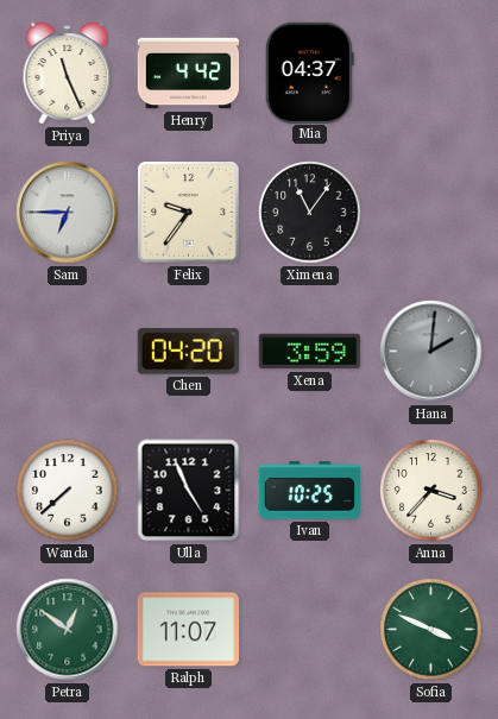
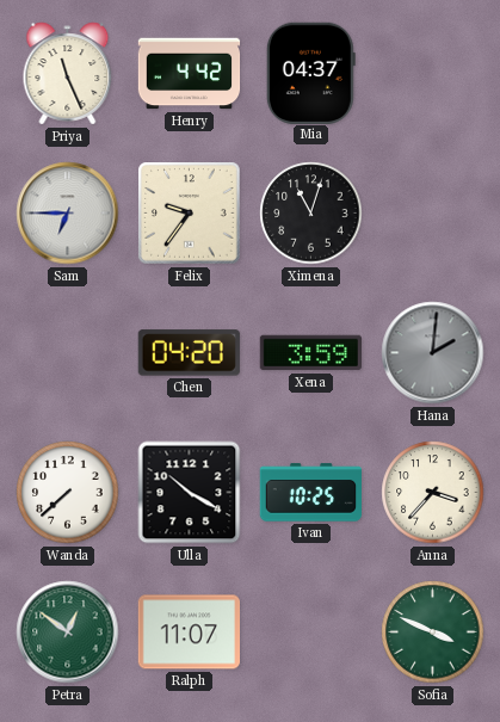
Ximena: 11:06 -> 11:03 (311, 214)
Ulla: 4:56 -> 10:20 (190, 493)
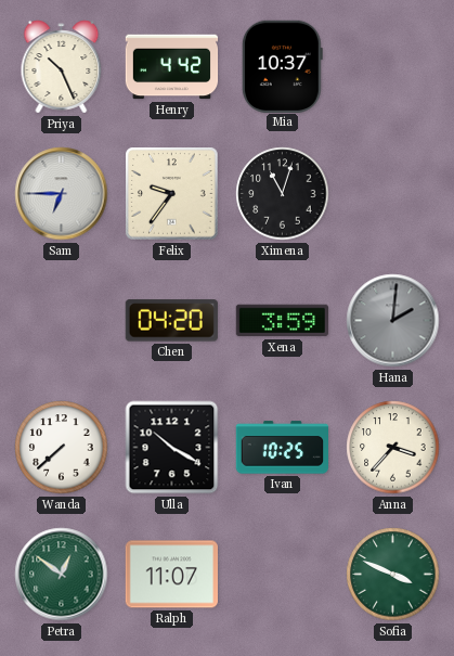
Priya: 11:26 -> 10:26 (62, 67)
Mia: 04:37 -> 10:37 (282, 66)
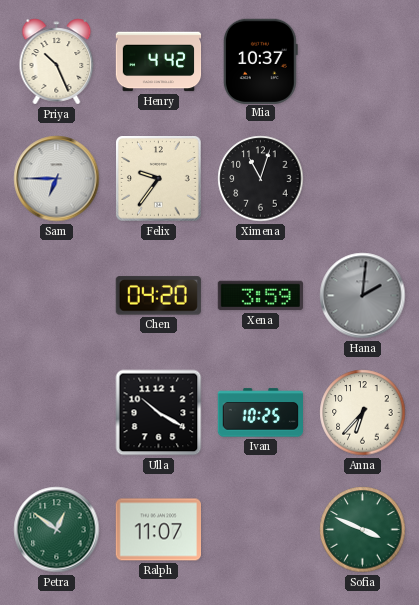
Wanda: 7:38 -> none (62, 448)
Anna: 3:37 -> 6:37 (363, 413)
